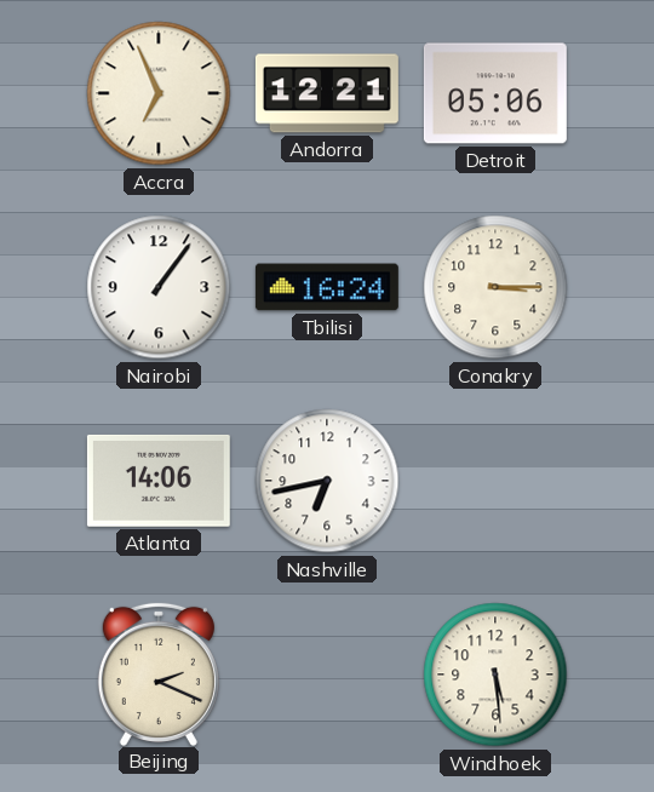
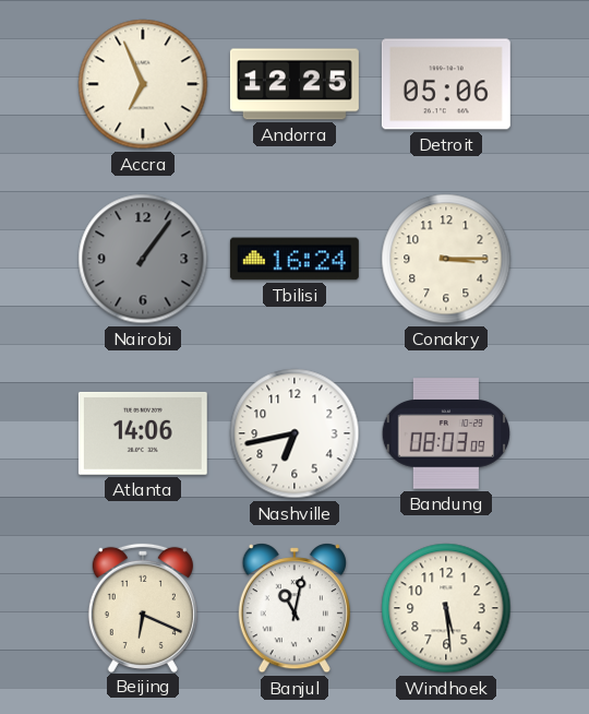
Andorra: 12:21 -> 12:25 (294, 84)
Nairobi dial: white -> grey (143, 259)
Bandung: none -> 08:03 (445, 433)
Beijing: 2:19 -> 6:19 (143, 607)
Banjul: none -> 11:02 (294, 608)
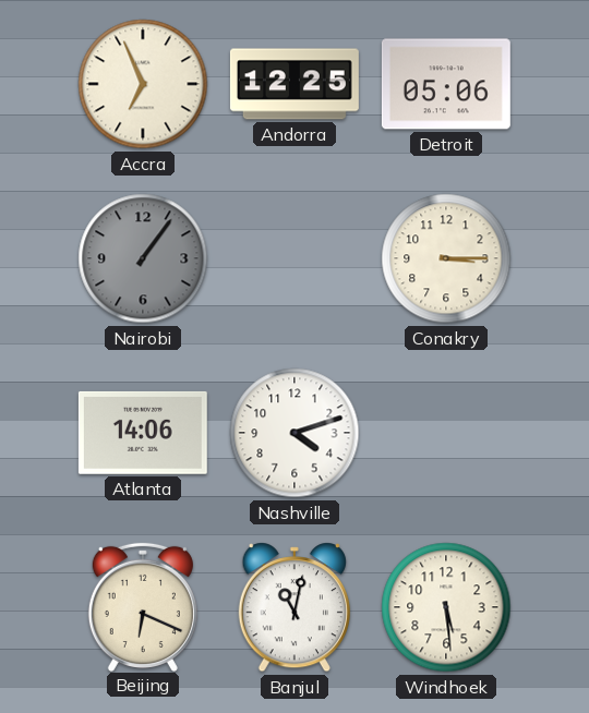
Tbilisi: 16:24 -> none (294, 259)
Nashville: 6:43 -> 4:12 (294, 433)
Bandung: 08:03 -> none (445, 433)
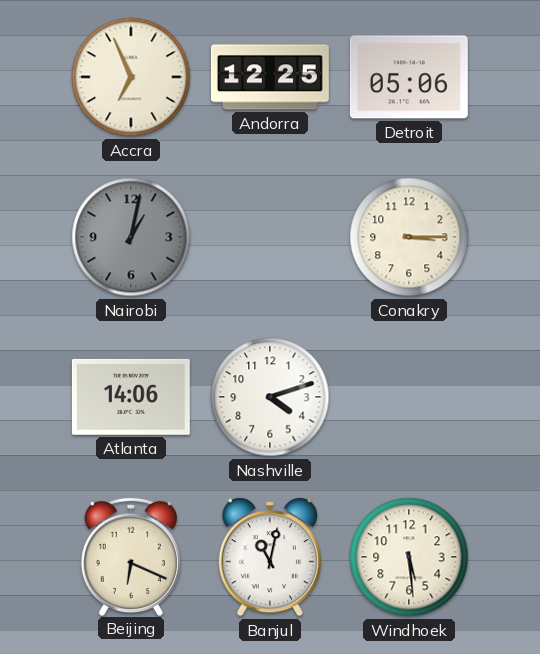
Nairobi: 1:06 -> 1:02 (131, 237)
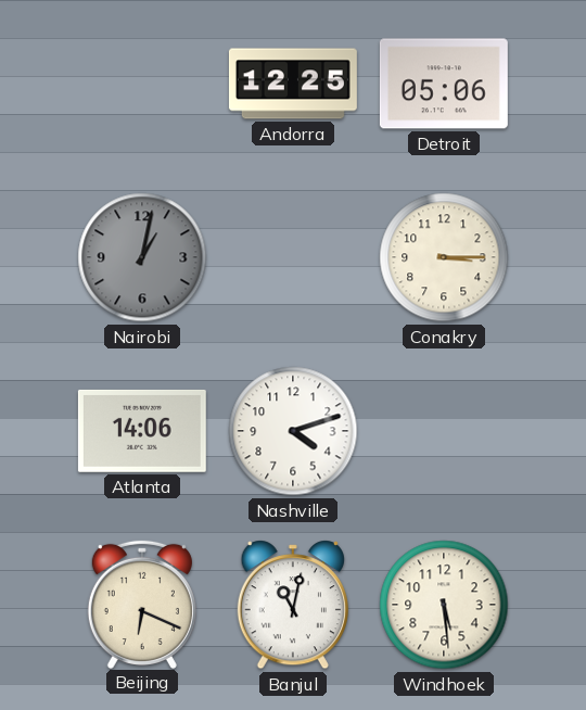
Accra: 6:56 -> none (131, 77)
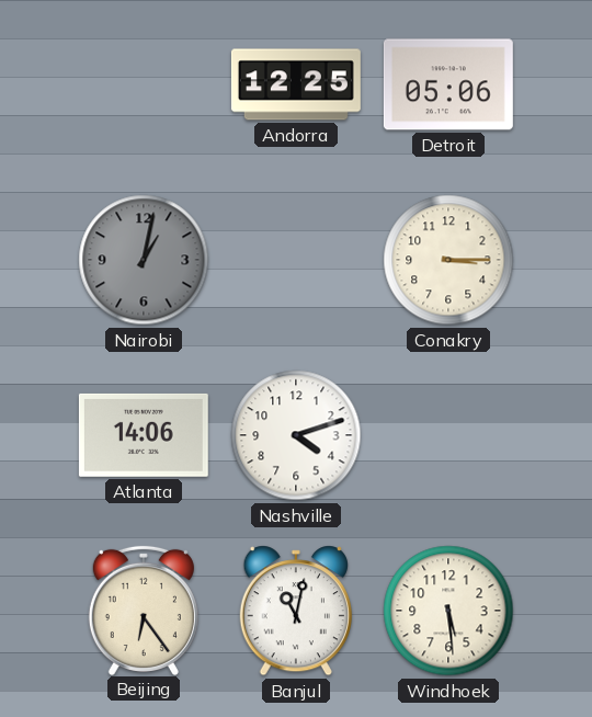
Beijing: 6:19 -> 6:24 (144, 610)
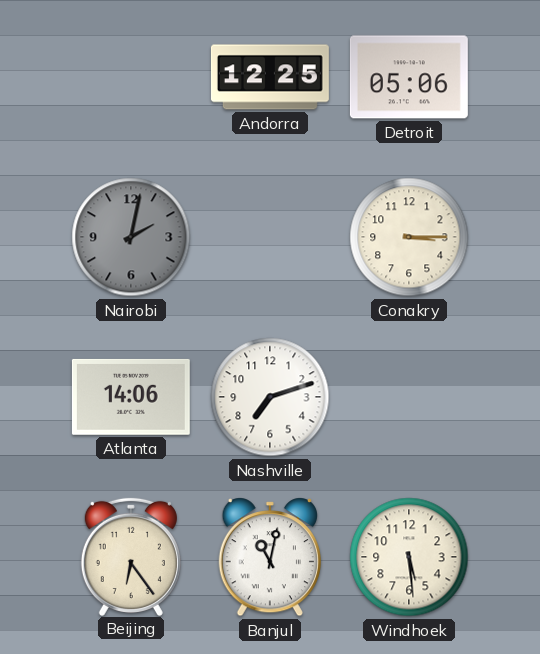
Nairobi: 1:02 -> 2:02 (131, 237)
Nashville: 4:12 -> 7:12 (270, 397)
